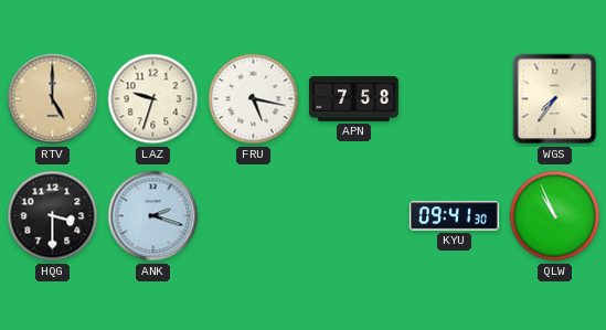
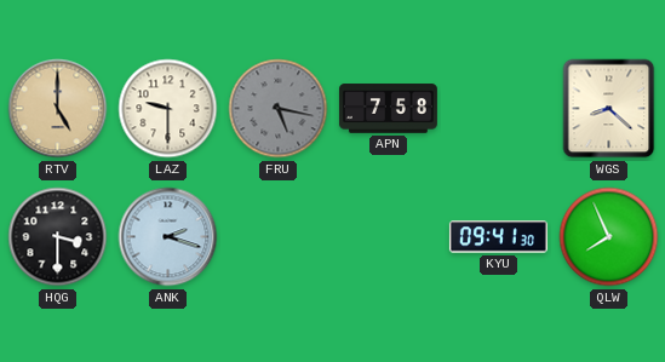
LAZ: 9:33 -> 9:30 (168, 109)
FRU dial: white -> grey (279, 109)
WGS: 7:36 -> 8:22 (609, 109)
QLW: 10:56 -> 7:56 (609, 237)
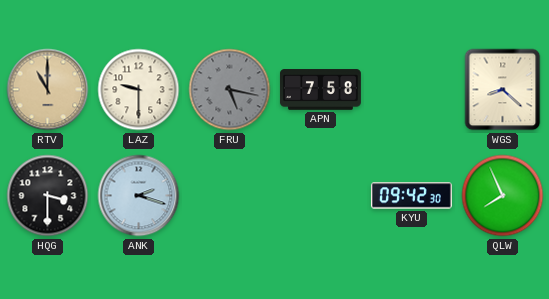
RTV: 5:00 -> 11:00 (48, 90)
KYU: 09:41 -> 09:42 (411, 196)
